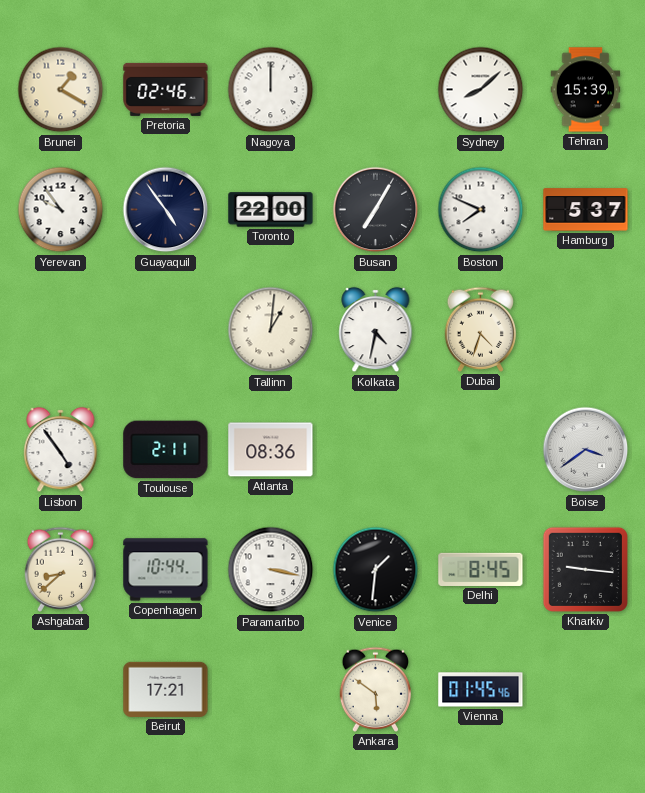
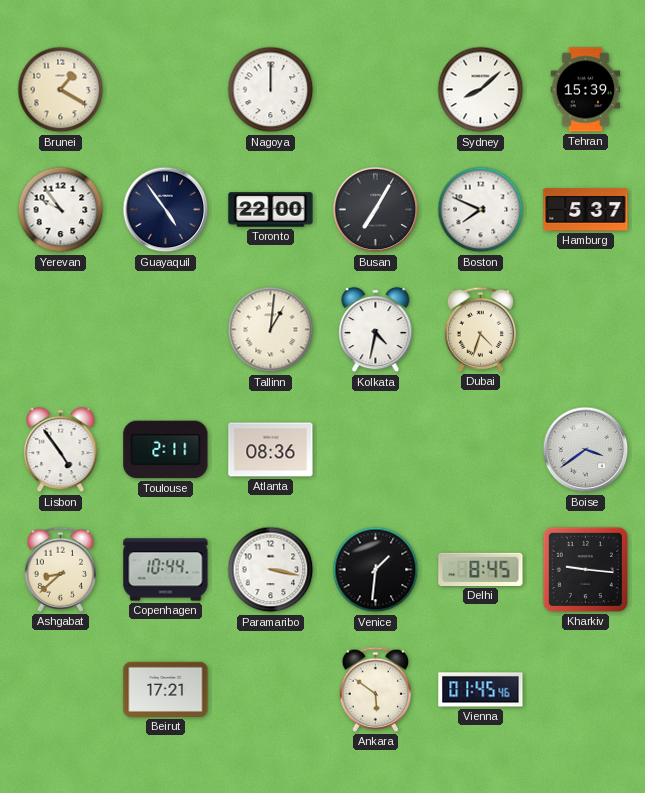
Pretoria: 02:46 -> none (166, 89)
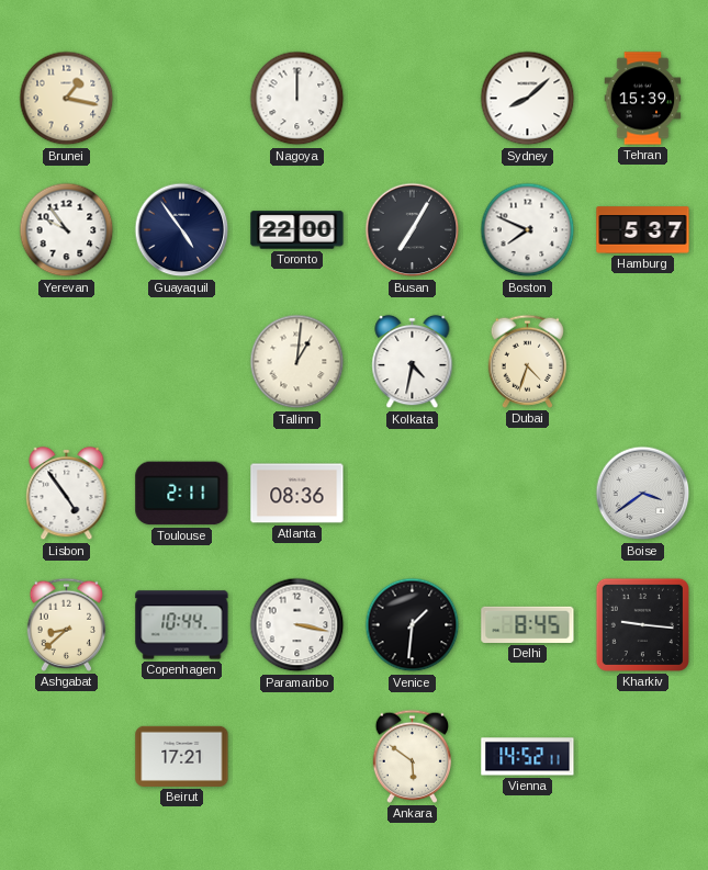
Brunei: 1:20 -> 1:17 (67, 99)
Vienna: 01:45 -> 14:52 (528, 757)
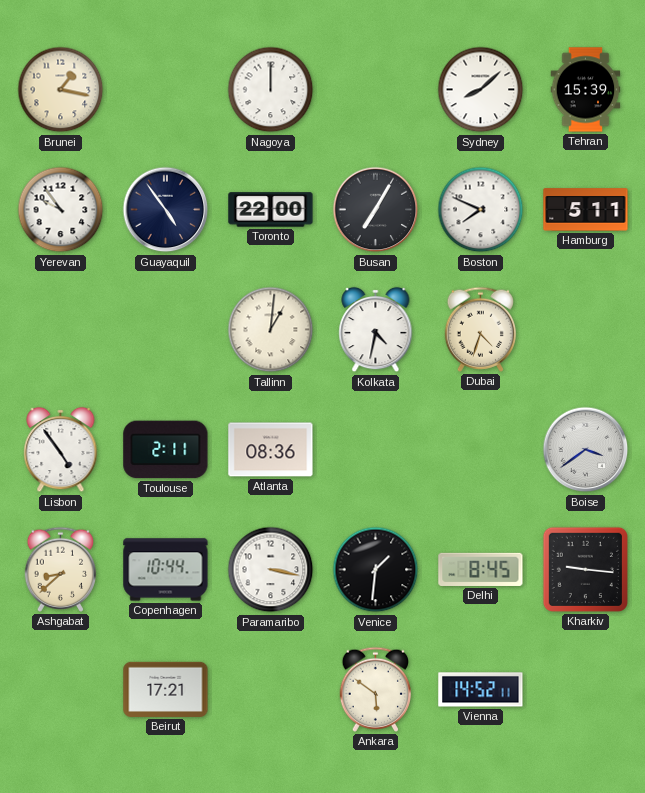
Hamburg: 5:37 -> 5:11 (586, 210)
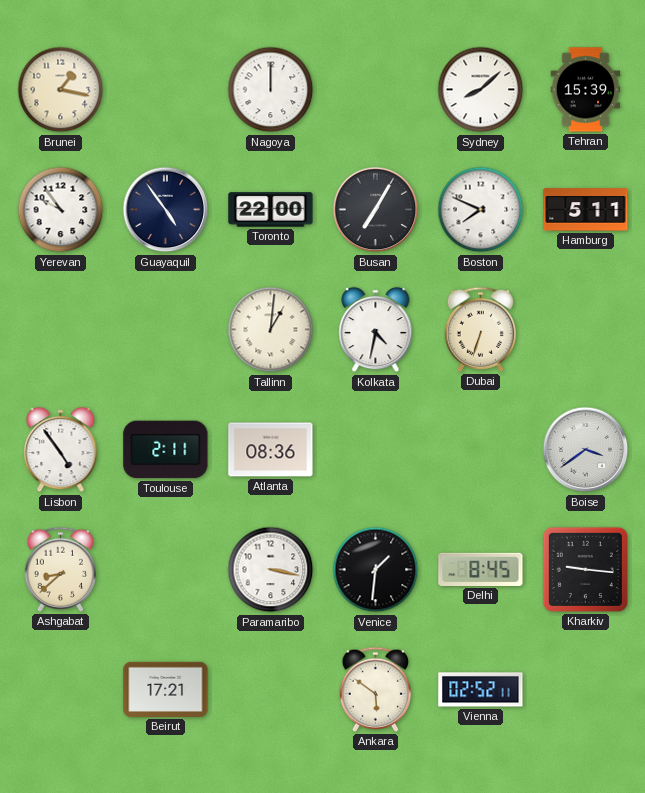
Dubai: 4:33 -> 6:33 (481, 329)
Copenhagen: 10:44 -> none (166, 570)
Vienna: 14:52 -> 02:52 (481, 690)
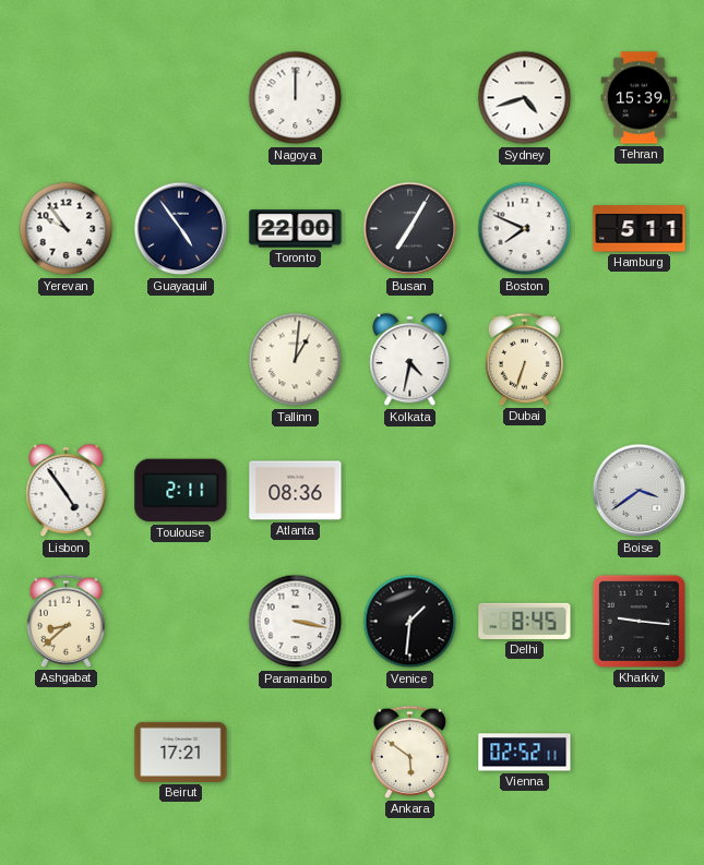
Brunei: 1:17 -> none (61, 90)
Sydney: 8:08 -> 4:42 (525, 98)
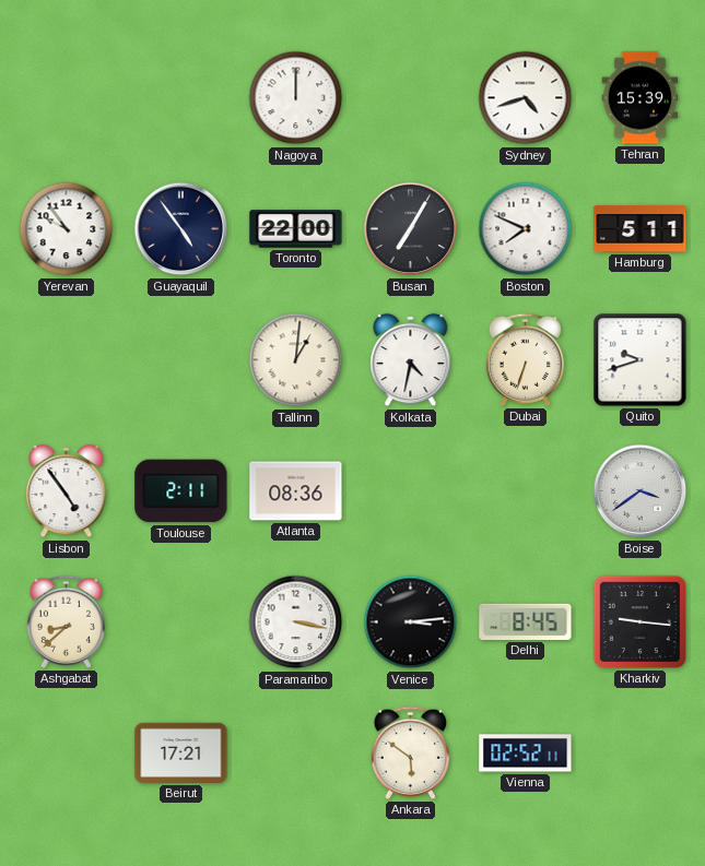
Quito: none -> 9:42 (641, 360)
Venice: 1:31 -> 3:14 (411, 622)
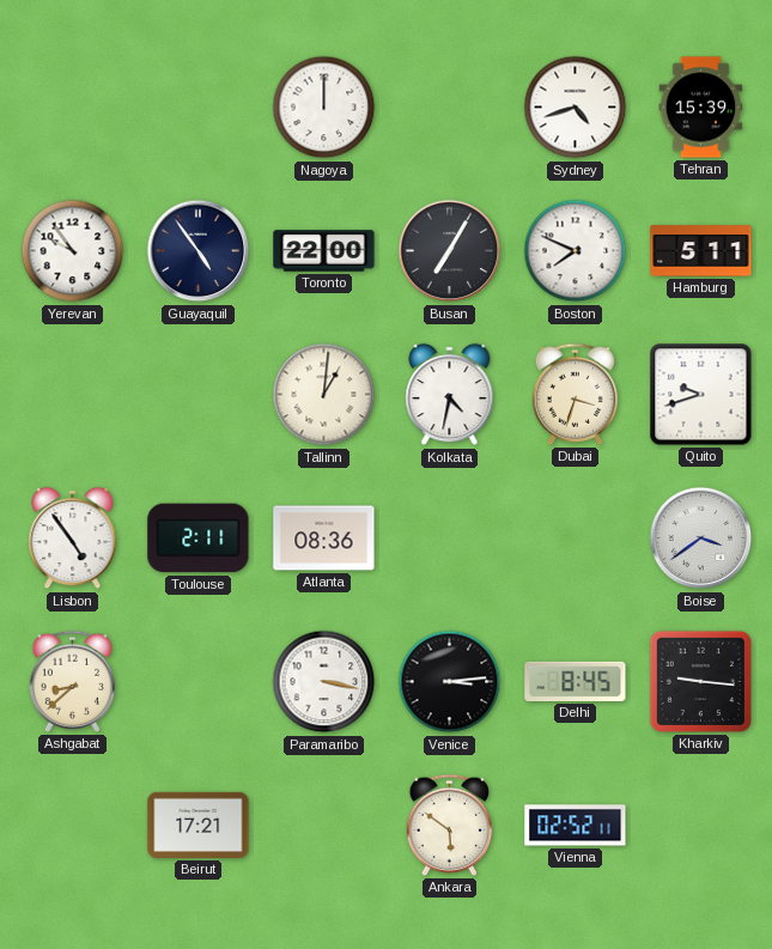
Dubai: 6:33 -> 3:33 (576, 394)
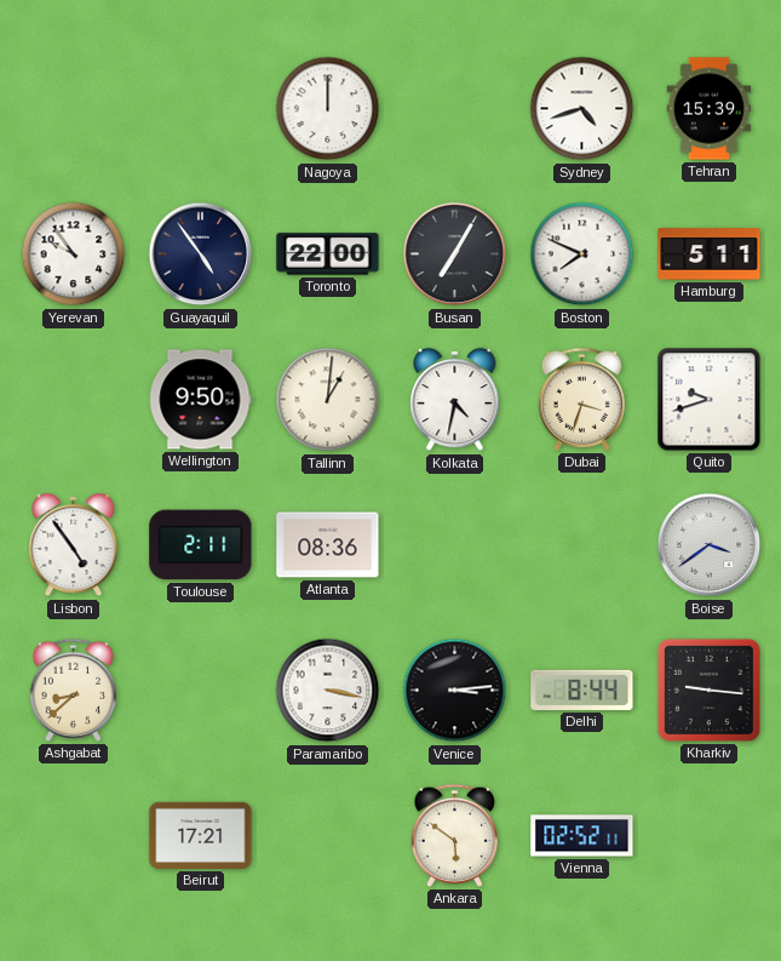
Wellington: none -> 9:50 (200, 400)
Delhi: 8:45 -> 8:44 (582, 690)
